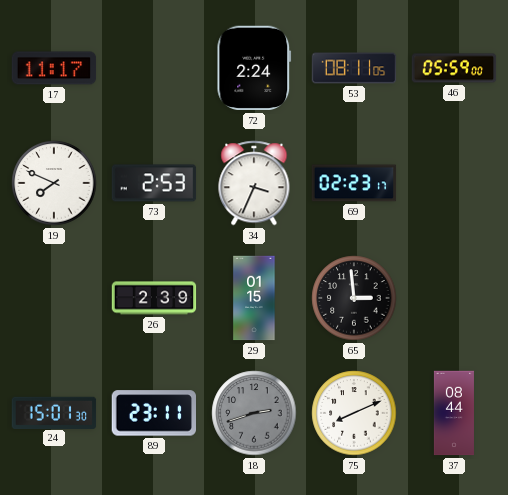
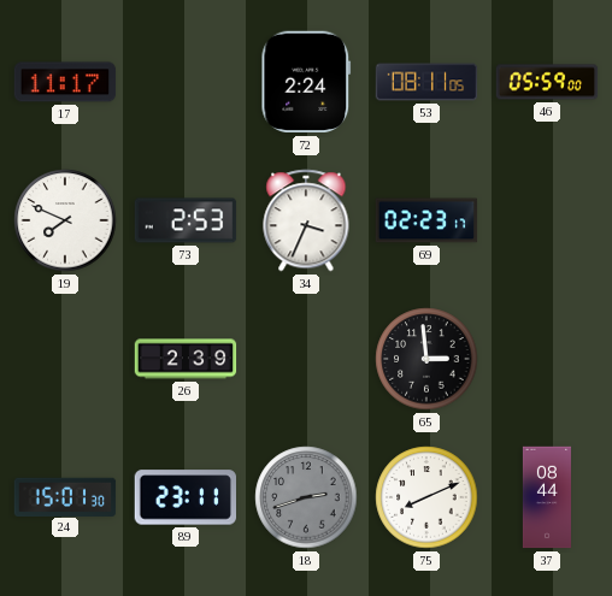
29: 01:15 -> none (254, 298)
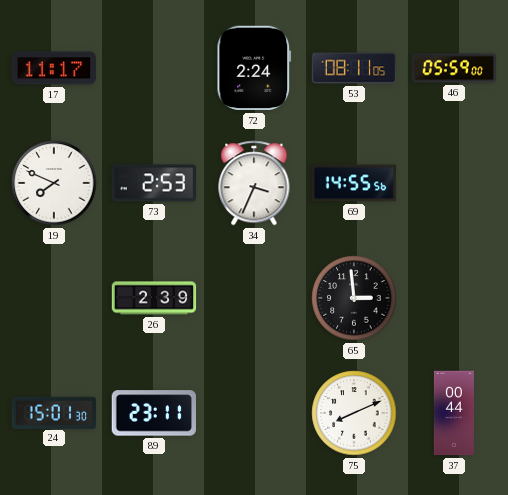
69: 02:23 -> 14:55 (354, 183)
18: 2:42 -> none (306, 497)
37: 08:44 -> 00:44 (454, 413)
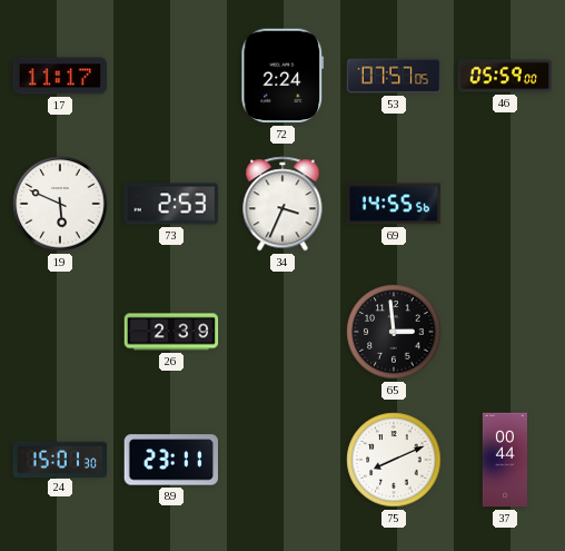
53: 08:11 -> 07:57 (394, 76)
19: 7:49 -> 5:49 (60, 204)
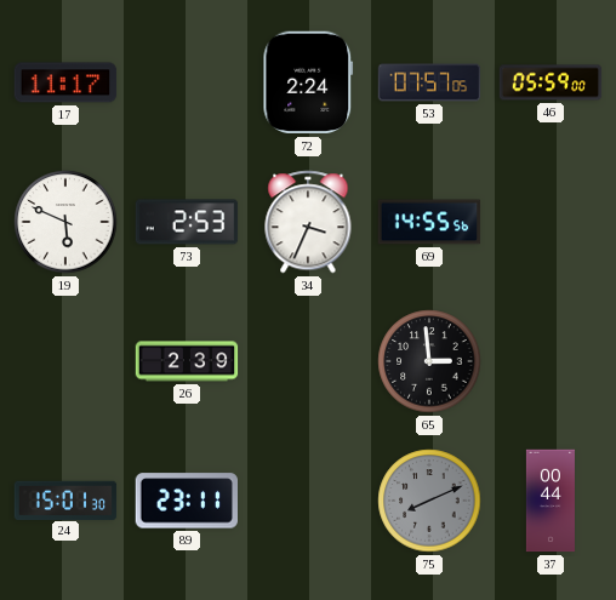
75 dial: white -> grey (429, 501)
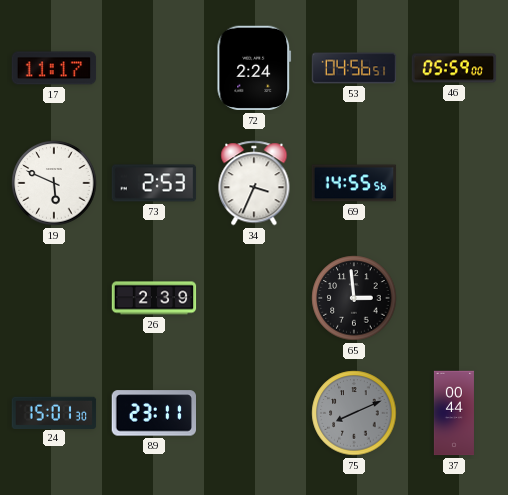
53: 07:57 -> 04:56 (354, 68)
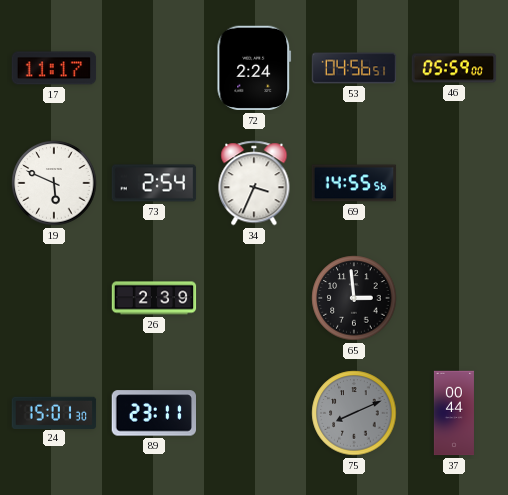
73: 2:53 -> 2:54 (154, 183)
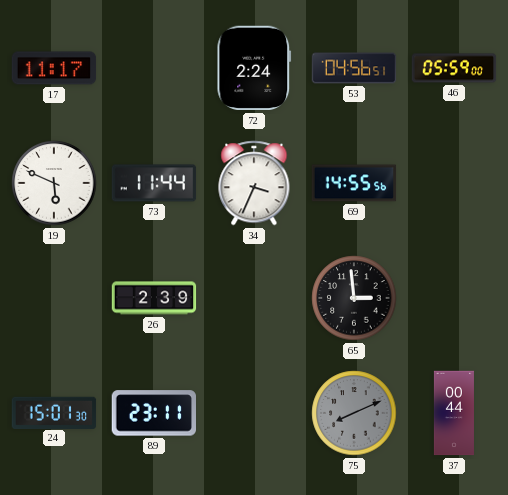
73: 2:54 -> 11:44 (154, 183)
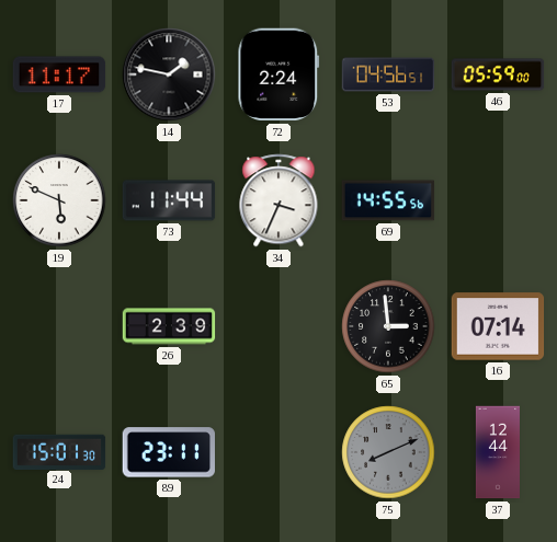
14: none -> 1:47 (169, 74)
16: none -> 07:14 (498, 326)
37: 00:44 -> 12:44 (498, 452)
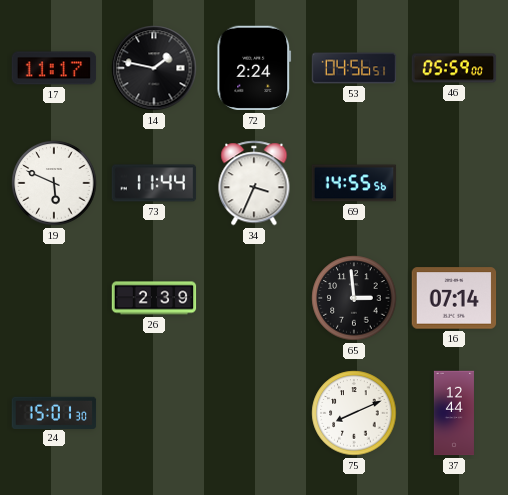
89: 23:11 -> none (169, 452)
75 dial: grey -> white (354, 413)
